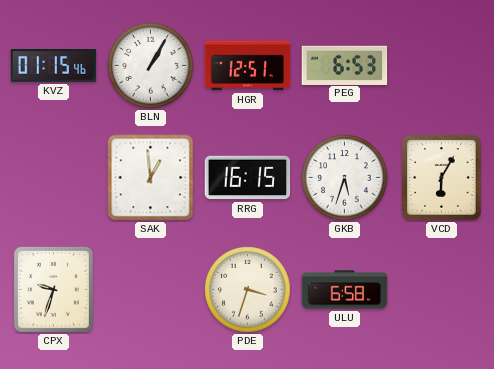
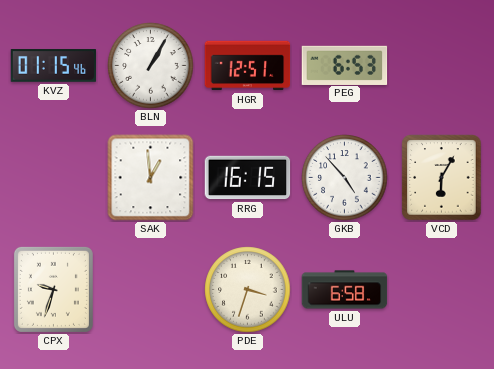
GKB: 5:33 -> 4:53 (345, 178)
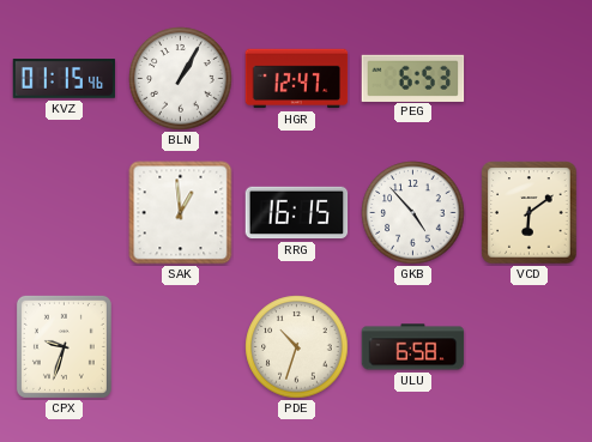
HGR: 12:51 -> 12:47 (297, 79)
VCD: 6:05 -> 6:09 (530, 213)
PDE: 3:33 -> 10:33 (297, 347)
